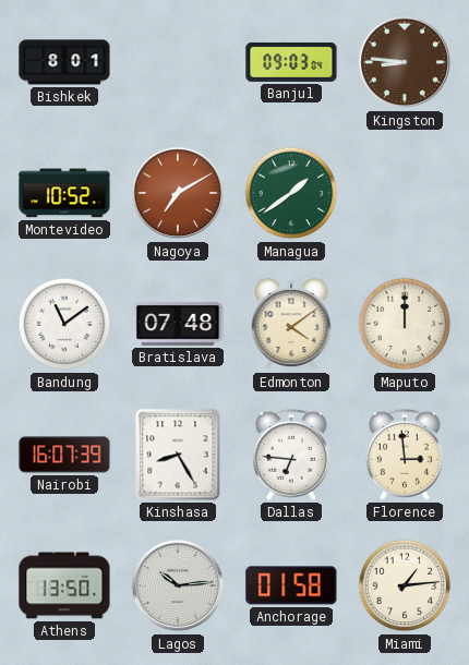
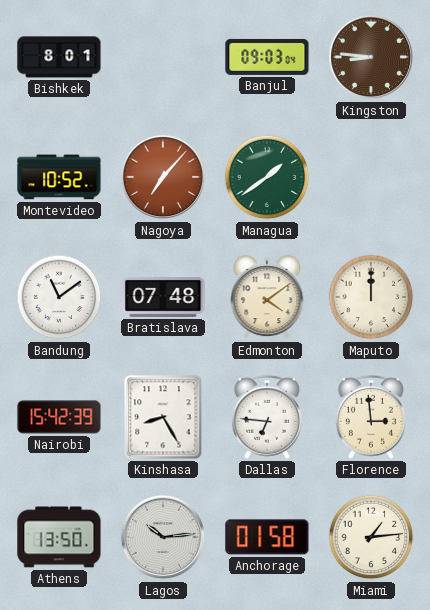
Nagoya: 7:10 -> 7:07 (163, 177)
Nairobi: 16:07 -> 15:42 (59, 417)
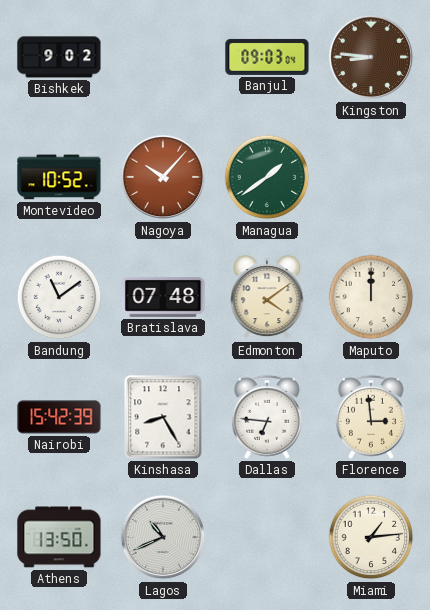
Bishkek: 8:01 -> 9:02 (59, 57)
Nagoya: 7:07 -> 10:07 (163, 177)
Lagos: 10:14 -> 10:41 (163, 537)
Anchorage: 01:58 -> none (267, 537)
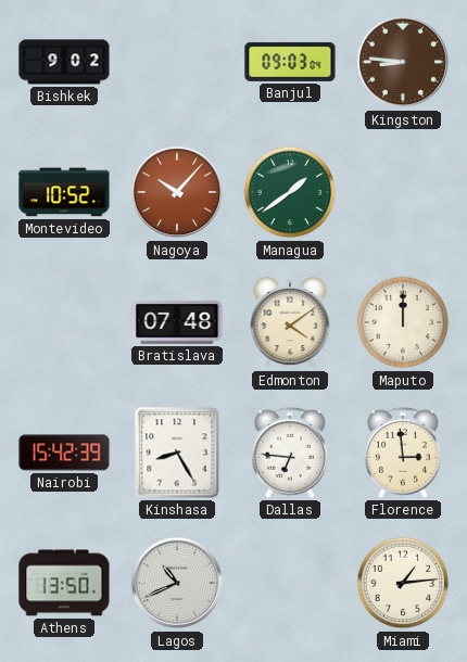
Bandung: 11:09 -> none (59, 297)
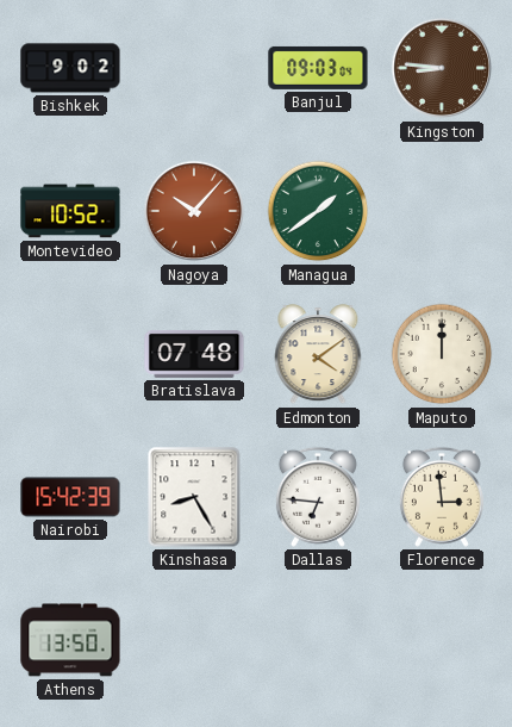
Lagos: 10:41 -> none (177, 583)
Miami: 1:14 -> none (403, 583)
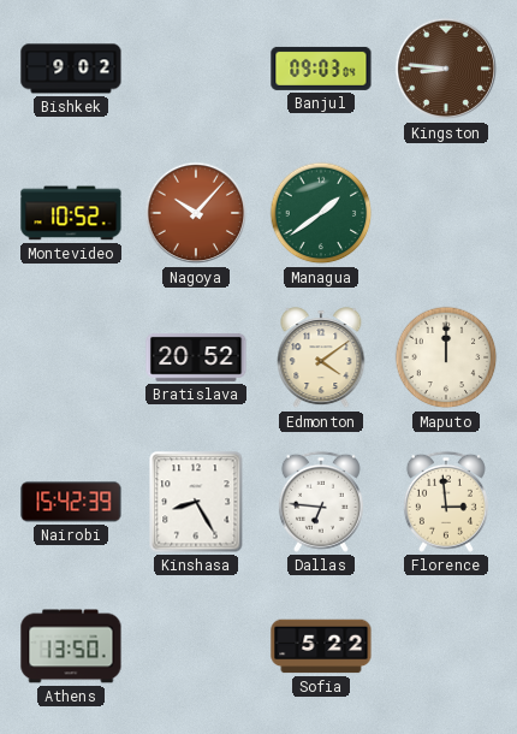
Bratislava: 07:48 -> 20:52 (196, 357)
Sofia: none -> 5:22 (321, 646)
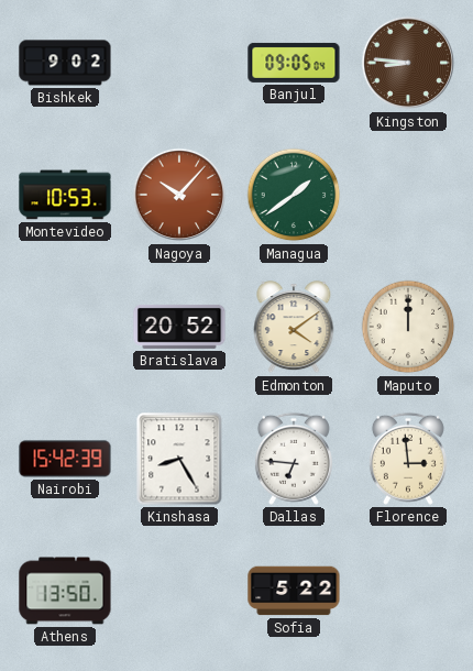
Banjul: 09:03 -> 09:05 (294, 63)
Montevideo: 10:52 -> 10:53 (65, 195)
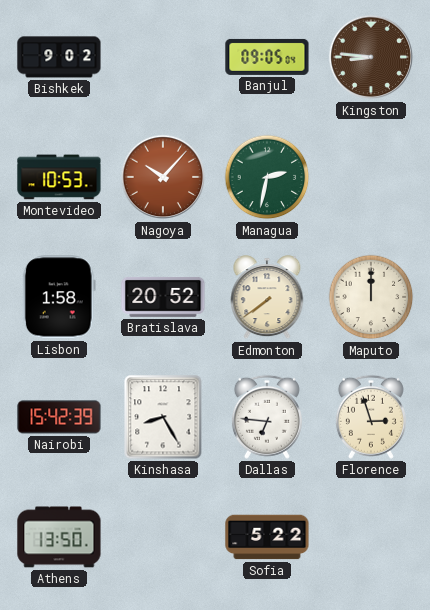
Managua: 1:39 -> 2:32 (267, 177)
Lisbon: none -> 1:58 (59, 297)
Edmonton: 4:09 -> 7:39 (267, 298)
Florence: 2:59 -> 2:57 (371, 417)
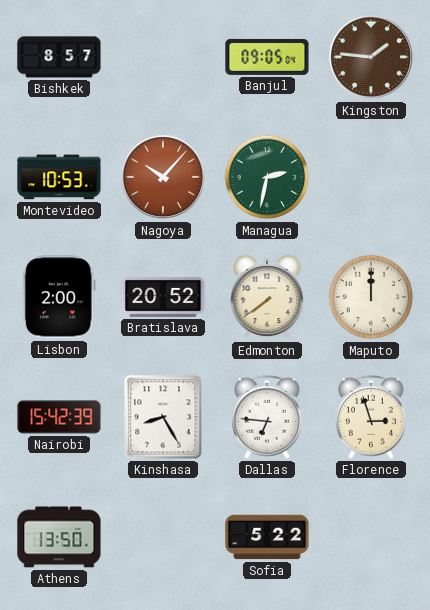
Bishkek: 9:02 -> 8:57 (59, 57)
Kingston: 8:46 -> 1:46 (371, 57)
Lisbon: 1:58 -> 2:00 (59, 297)
